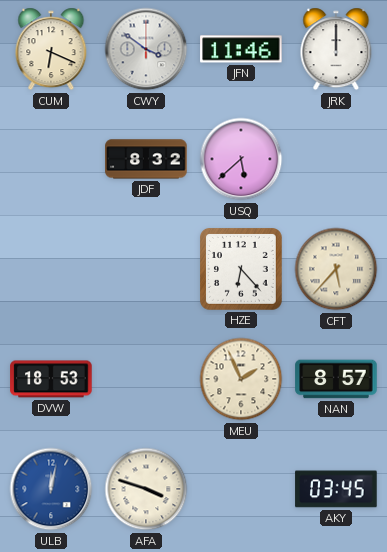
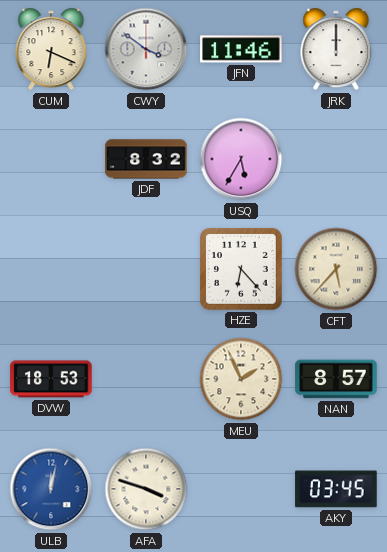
USQ: 5:38 -> 5:35 (241, 159)
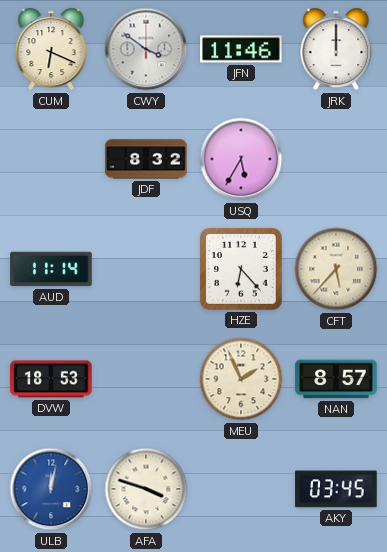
AUD: none -> 11:14 (51, 269)
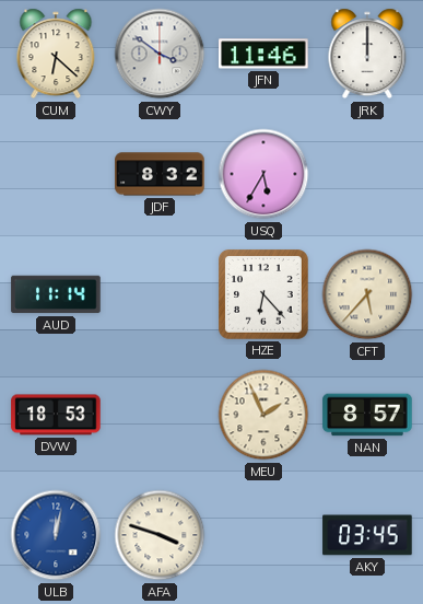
CUM: 6:19 -> 6:22 (56, 54)
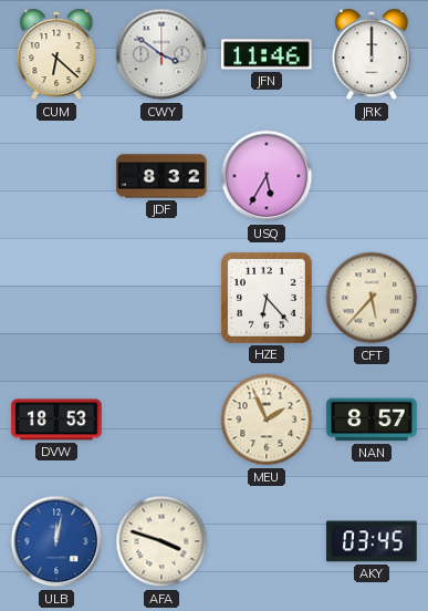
AUD: 11:14 -> none (56, 294)
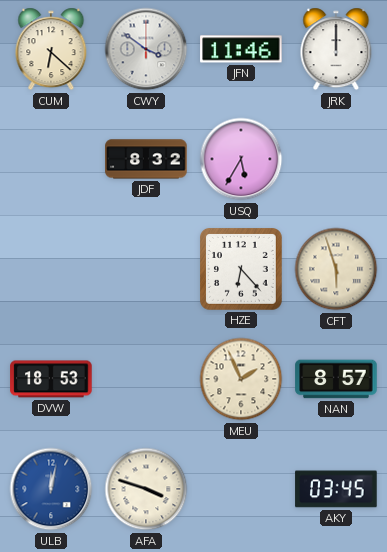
CFT: 5:37 -> 5:57 (336, 269)
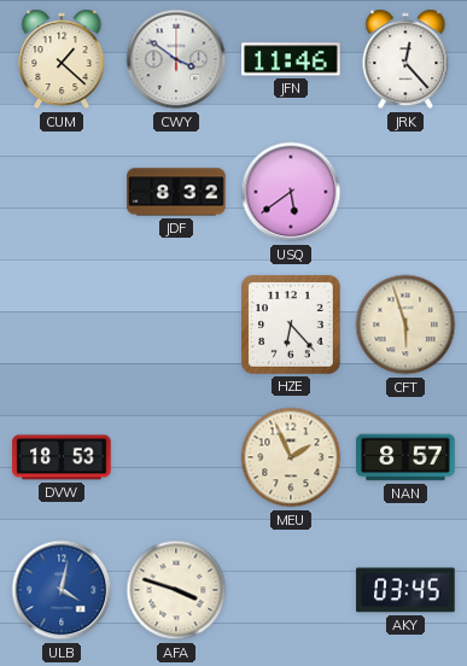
CUM: 6:22 -> 1:22 (62, 59)
JRK: 12:00 -> 12:23 (405, 59)
USQ: 5:35 -> 5:39 (291, 192)
ULB: 12:02 -> 4:02 (62, 590)
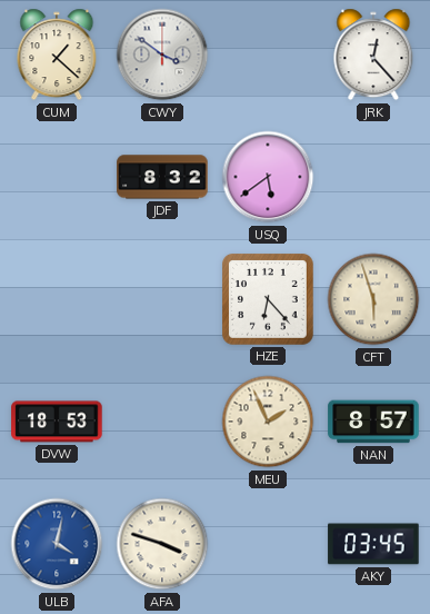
JFN: 11:46 -> none (291, 59)
